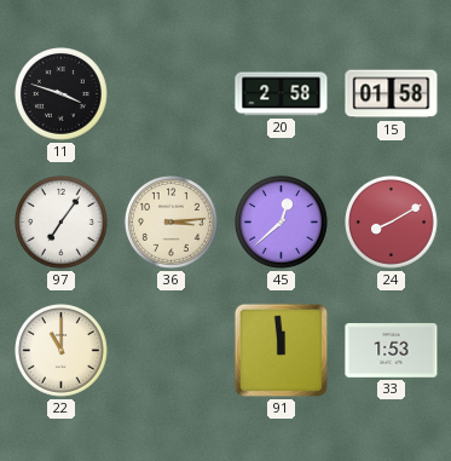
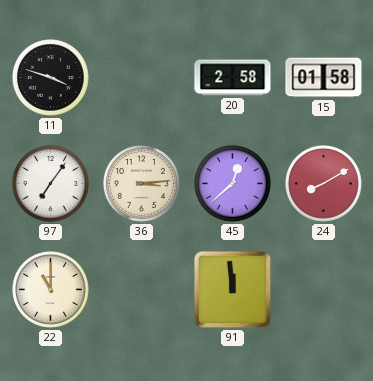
33: 1:53 -> none (392, 351)
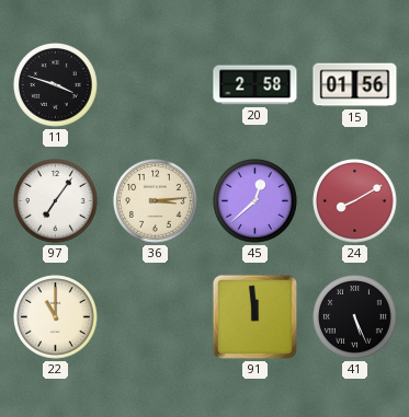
15: 01:58 -> 01:56 (355, 85)
41: none -> 5:26 (355, 317)
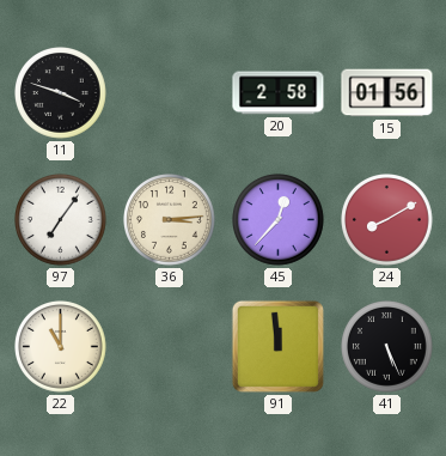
45: 12:38 -> 12:37 (279, 220)
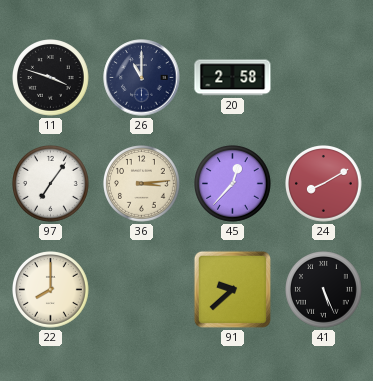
26: none -> 11:00 (142, 78)
15: 01:56 -> none (387, 93)
22: 11:00 -> 8:00 (51, 290)
91: 11:59 -> 9:38 (232, 289)
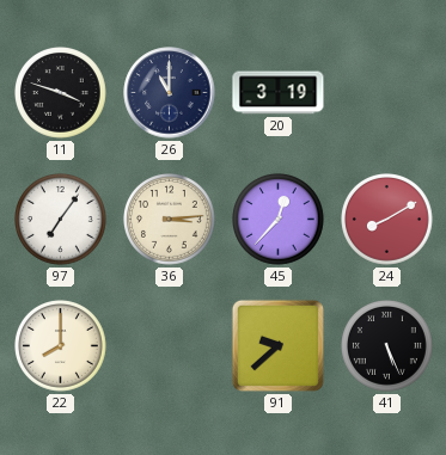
20: 2:58 -> 3:19 (279, 93)
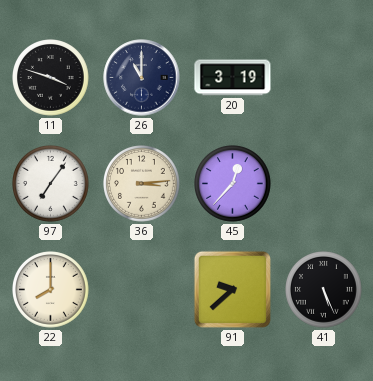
24: 8:10 -> none (387, 220)
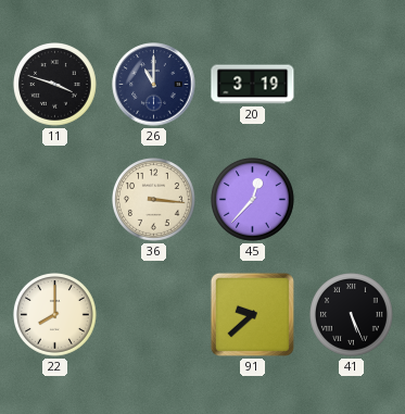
97: 7:06 -> none (51, 184)
36: 3:14 -> 3:16 (154, 200)
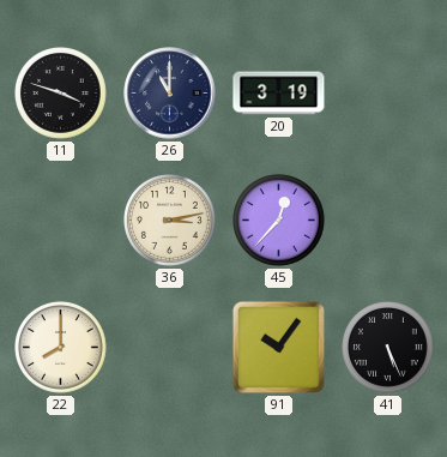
36: 3:16 -> 3:13 (170, 221)
91: 9:38 -> 10:06 (278, 347)
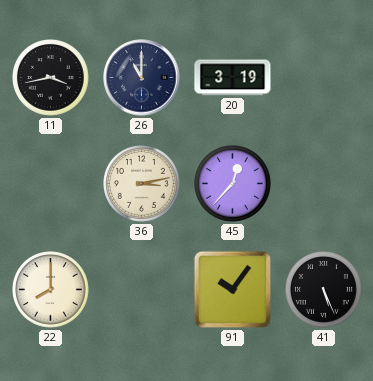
11: 3:48 -> 3:43 (51, 78)
